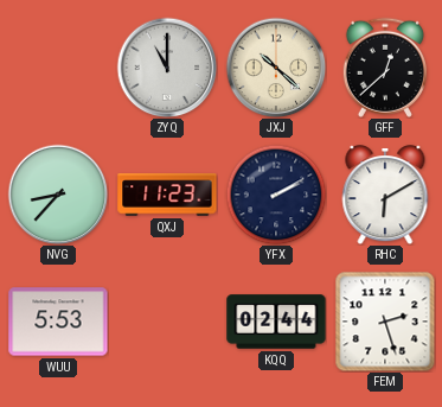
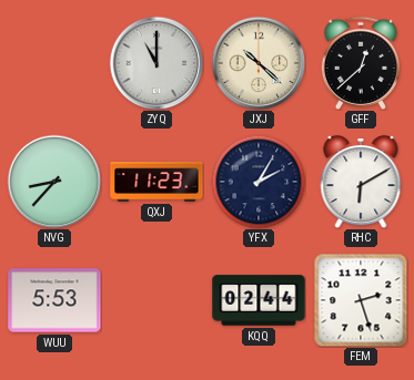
YFX: 2:10 -> 2:05 (259, 182)
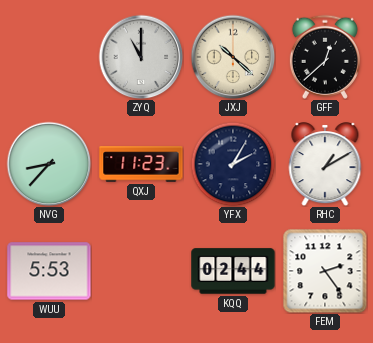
RHC: 6:10 -> 1:10 (325, 164)
FEM: 2:27 -> 2:24 (325, 271)
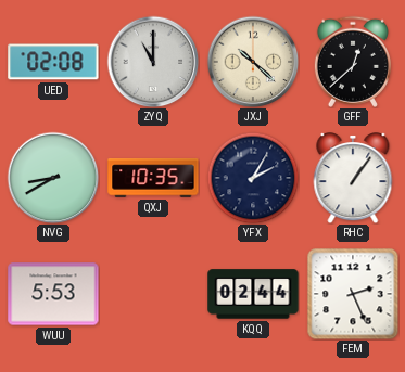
UED: none -> 02:08 (53, 62)
NVG: 8:37 -> 8:40 (53, 178)
QXJ: 11:23 -> 10:35 (153, 178)
RHC: 1:10 -> 1:06 (353, 178)
FEM: 2:24 -> 2:26 (353, 294)
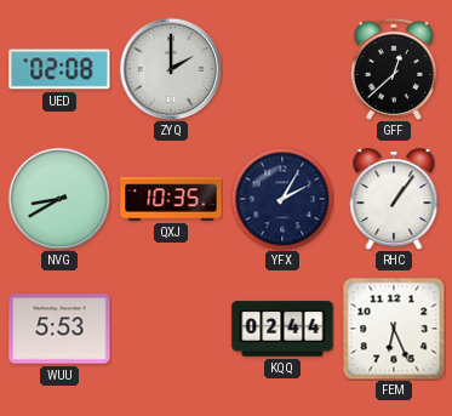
ZYQ: 11:00 -> 2:00 (171, 69)
JXJ: 10:22 -> none (253, 62)
FEM: 2:26 -> 6:26 (394, 329)
